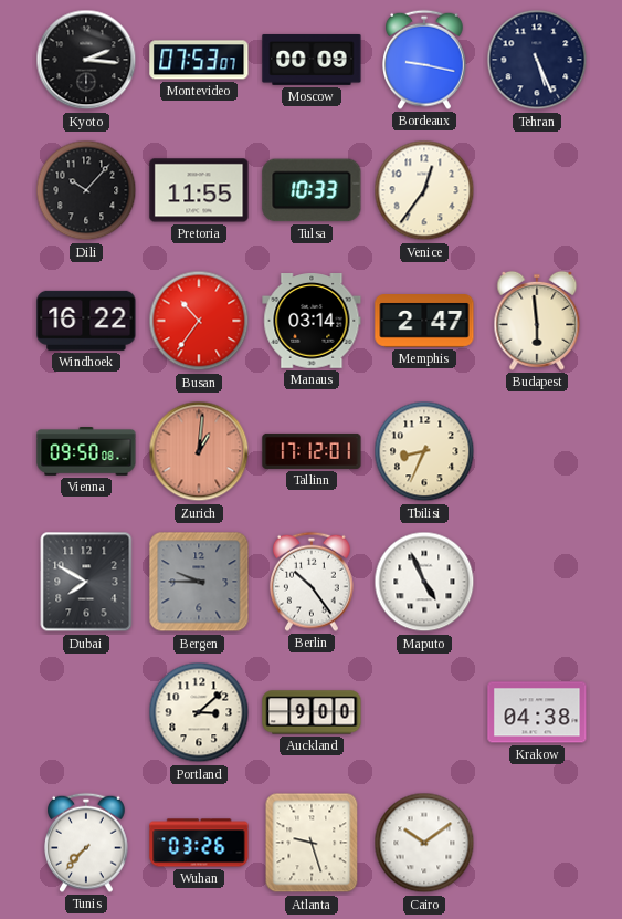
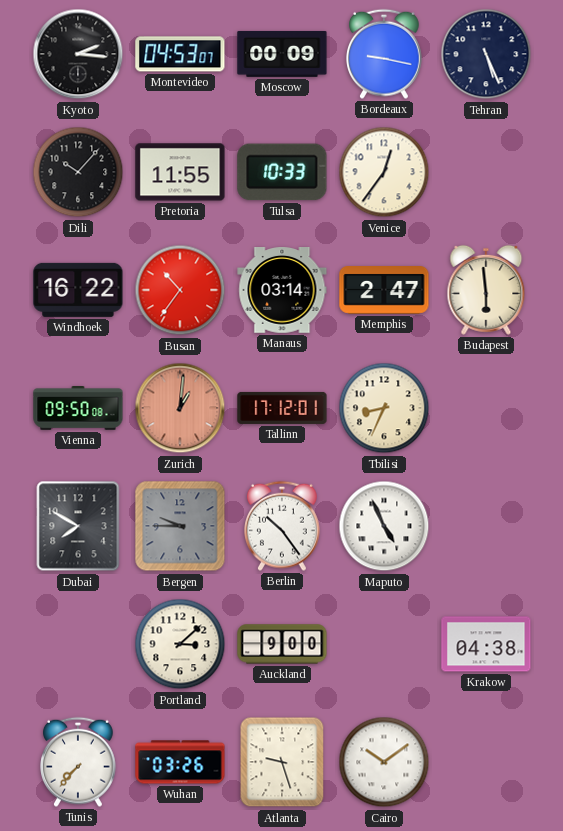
Montevideo: 07:53 -> 04:53 (180, 54)
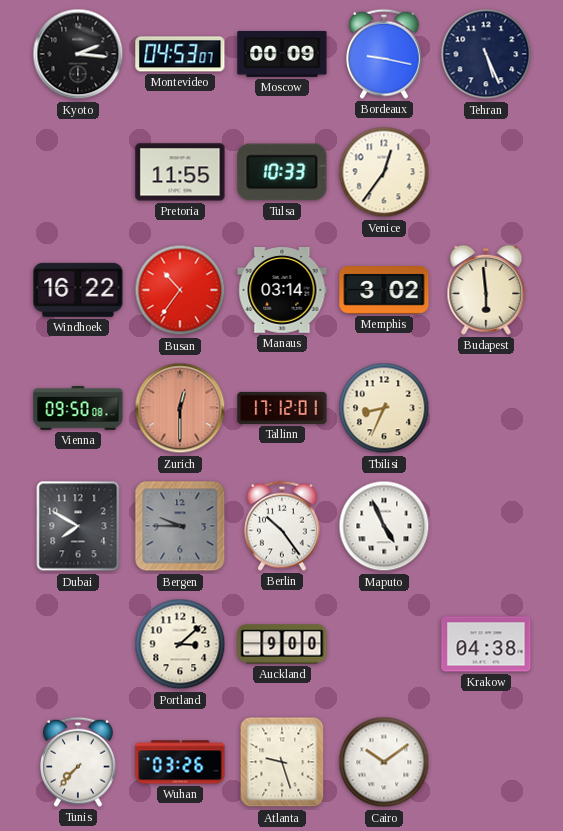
Dili: 10:07 -> none (78, 172)
Memphis: 2:47 -> 3:02 (384, 291)
Zurich: 1:01 -> 12:30 (180, 408)
